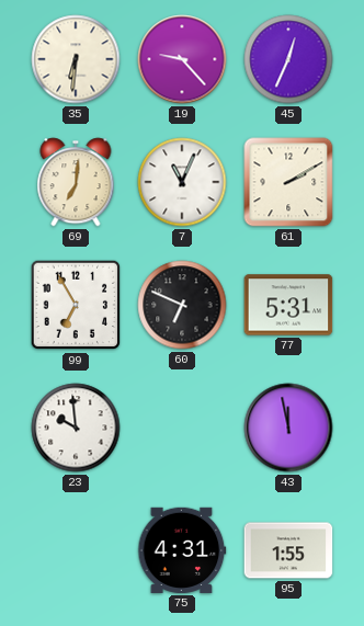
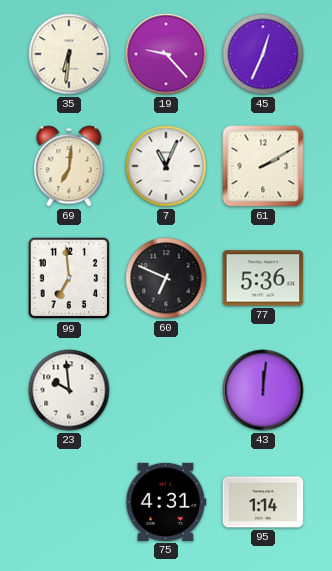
99: 6:55 -> 6:59 (69, 278)
77: 5:31 -> 5:36 (263, 278)
43: 11:58 -> 12:01 (263, 390)
95: 1:55 -> 1:14 (263, 502)
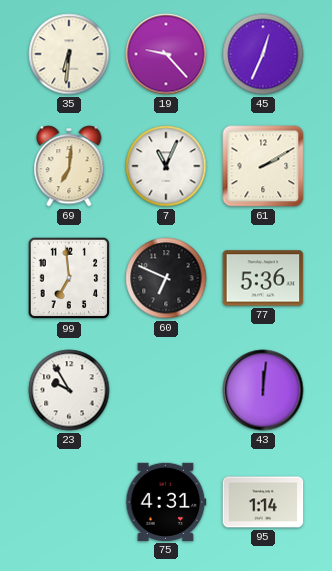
23: 9:59 -> 9:55 (69, 390)
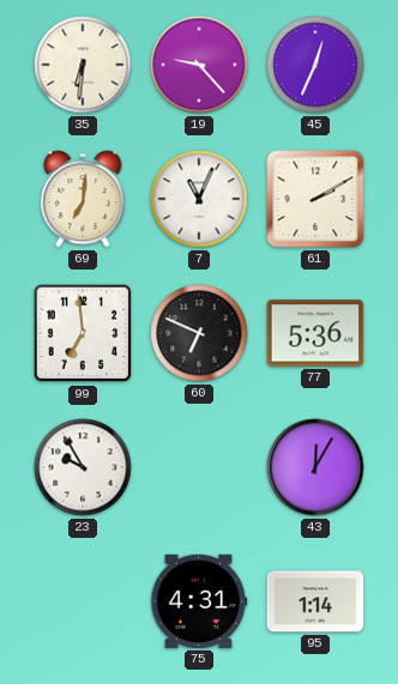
43: 12:01 -> 12:05 (315, 467)
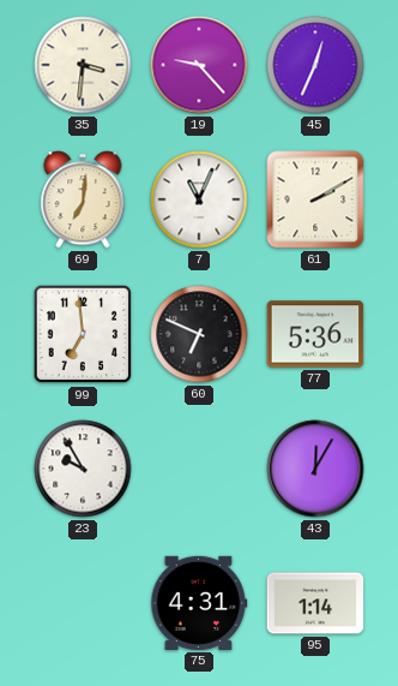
35: 6:31 -> 3:31 (83, 65)
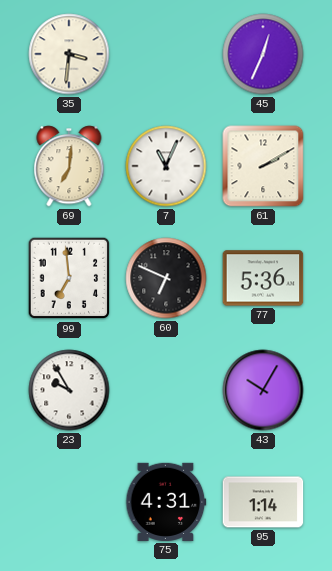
19: 9:23 -> none (199, 65)
43: 12:05 -> 10:05 (263, 390)
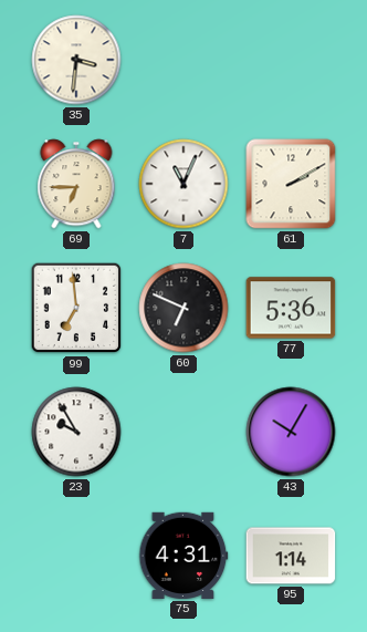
45: 12:34 -> none (263, 54)
69: 7:01 -> 6:45 (76, 184)
